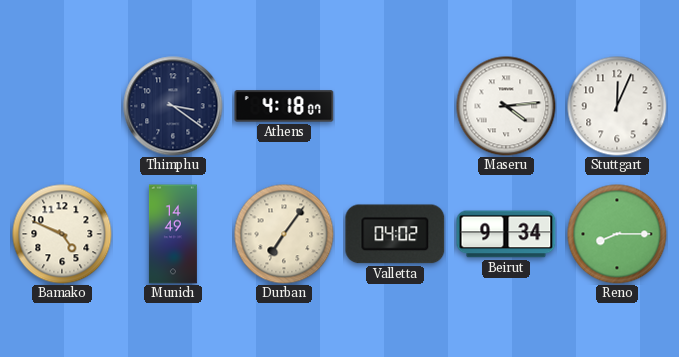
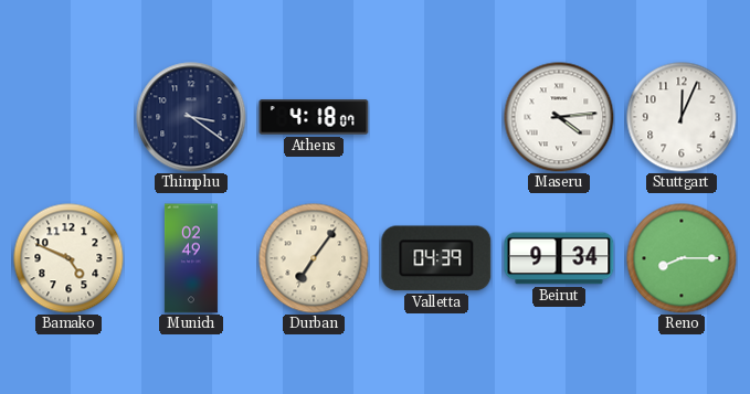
Munich: 14:49 -> 02:49 (191, 258)
Valletta: 04:02 -> 04:39 (436, 258)
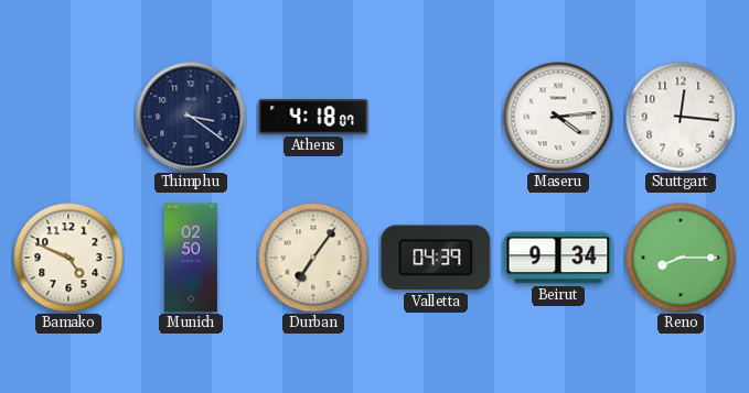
Stuttgart: 12:04 -> 12:16 (681, 117)
Munich: 02:49 -> 02:50 (191, 258)
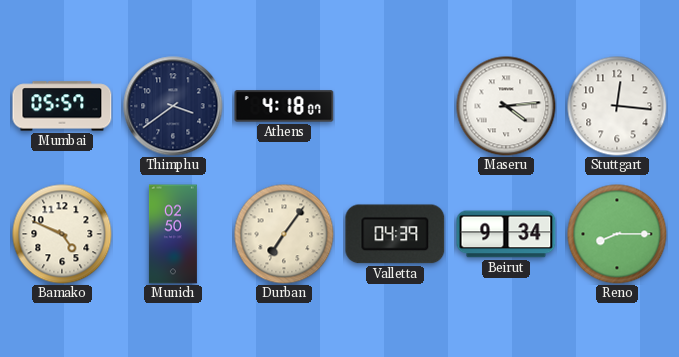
Mumbai: none -> 05:57 (62, 106)
Thimphu: 3:21 -> 3:39 (173, 106)
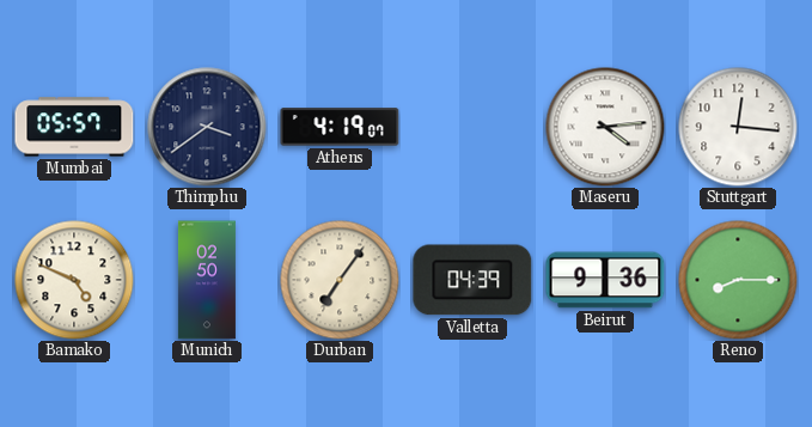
Athens: 4:18 -> 4:19 (340, 127)
Beirut: 9:34 -> 9:36 (605, 280)
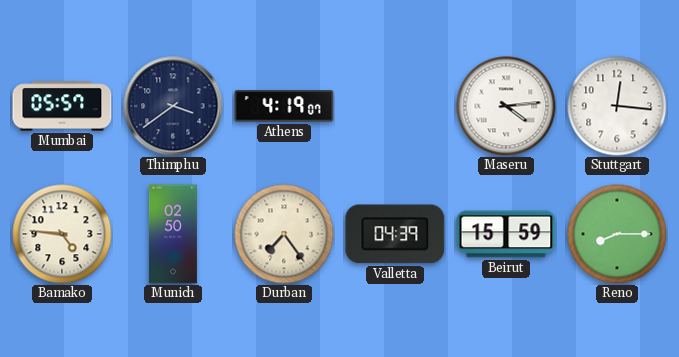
Bamako: 4:49 -> 4:46 (62, 234)
Durban: 7:06 -> 7:24 (284, 234)
Beirut: 9:36 -> 15:59 (506, 234)
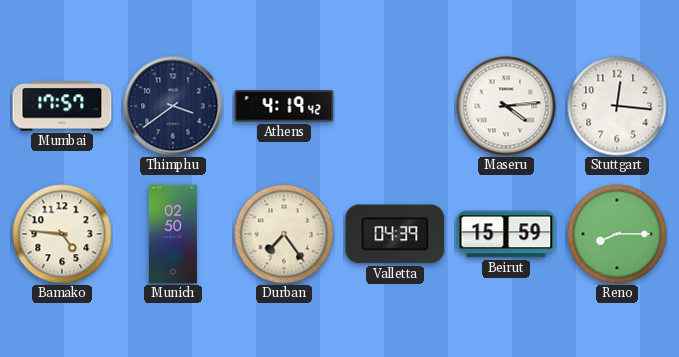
Mumbai: 05:57 -> 17:57 (62, 106)
Athens: 4:19:07 -> 4:19:42 (284, 106)
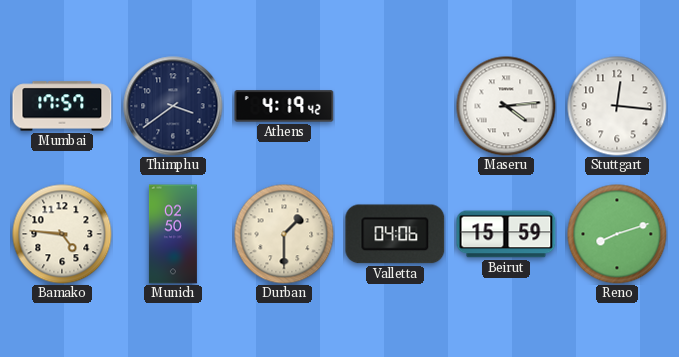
Durban: 7:24 -> 1:30 (284, 234)
Valletta: 04:39 -> 04:06 (395, 234)
Reno: 8:15 -> 8:12 (617, 234)
